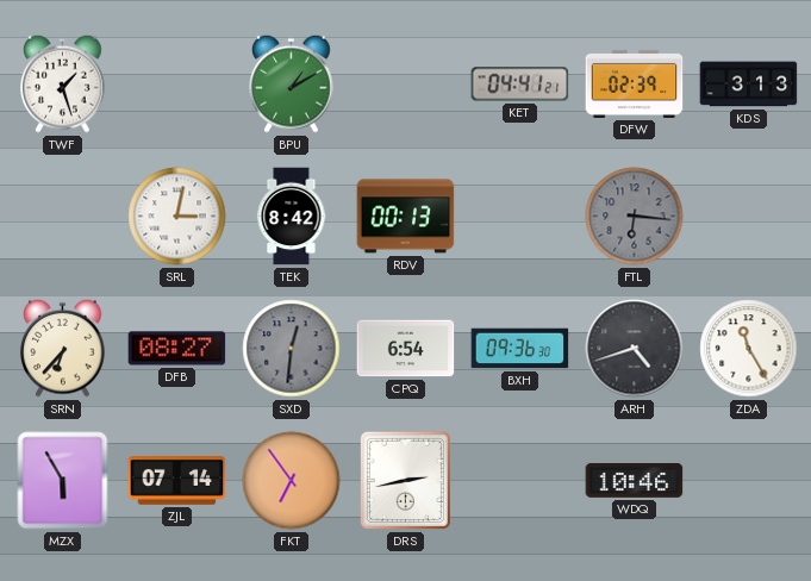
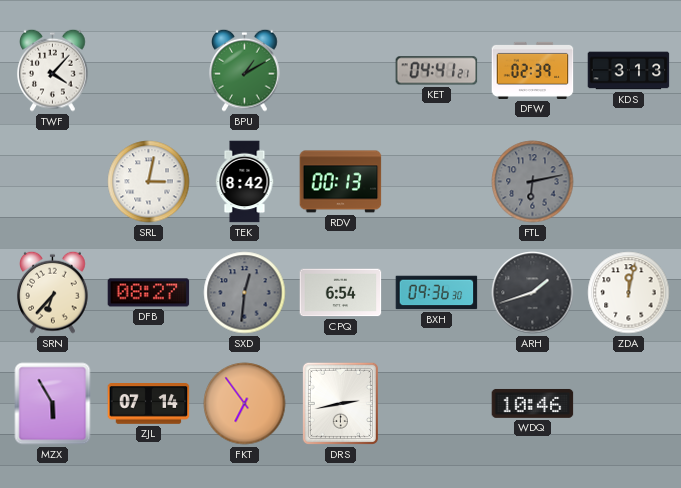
TWF: 1:27 -> 4:07 (53, 70)
FTL: 6:16 -> 6:13 (533, 182)
ARH: 4:42 -> 1:42 (533, 293)
ZDA: 11:25 -> 12:02 (629, 293)
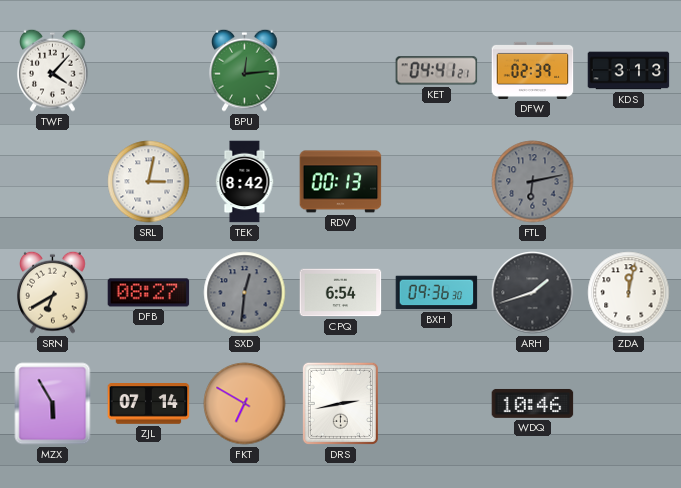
BPU: 1:10 -> 12:14 (245, 70)
SRN: 6:37 -> 6:40 (53, 292)
FKT: 6:54 -> 6:50 (245, 404)
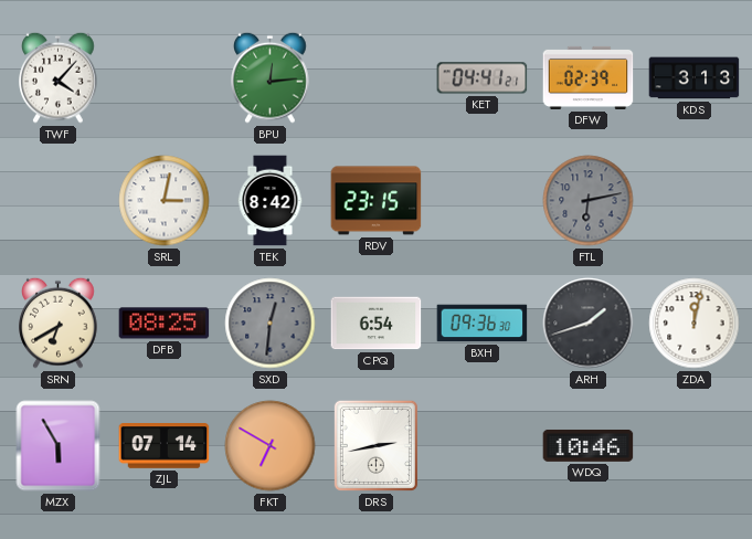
RDV: 00:13 -> 23:15 (377, 201)
DFB: 08:27 -> 08:25 (165, 324)
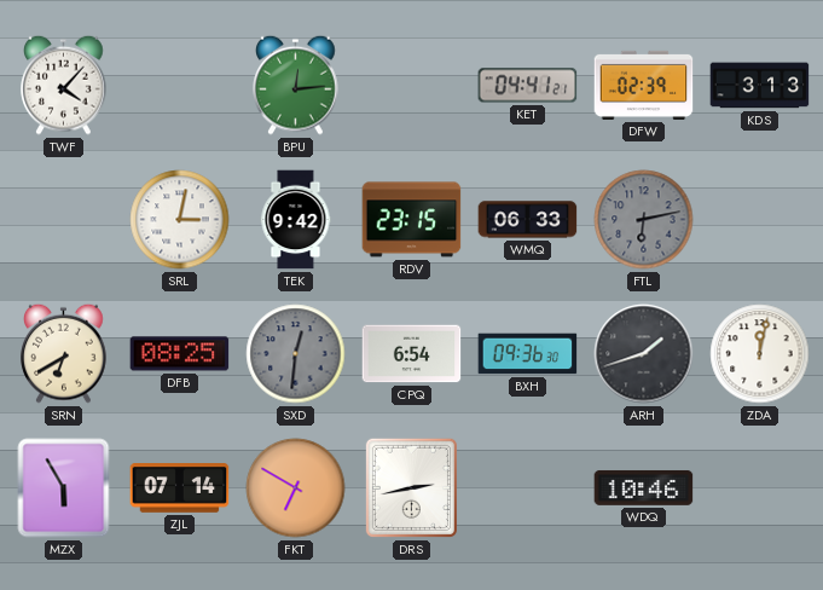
TEK: 8:42 -> 9:42 (296, 220)
WMQ: none -> 06:33 (528, 220)
